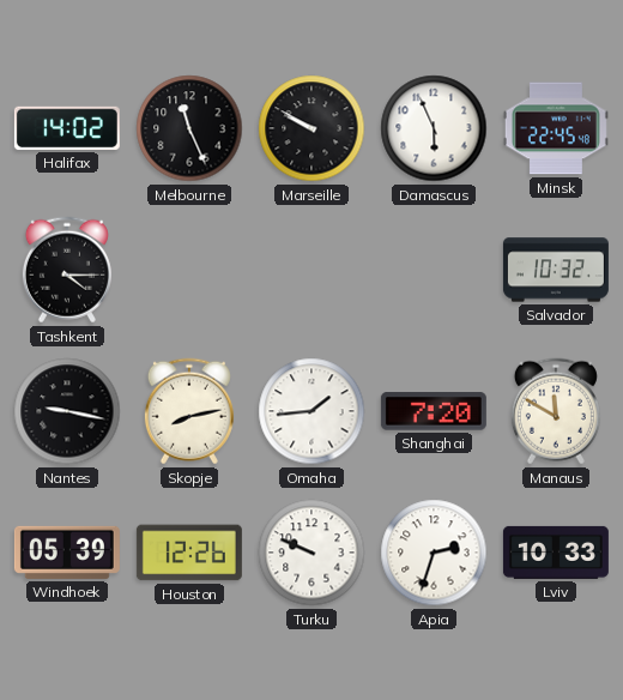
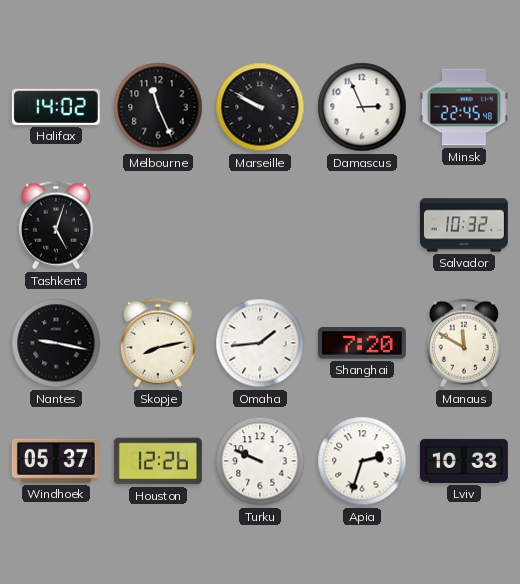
Damascus: 5:56 -> 2:56 (362, 107)
Tashkent: 4:15 -> 5:03 (56, 225)
Windhoek: 05:39 -> 05:37 (56, 461)
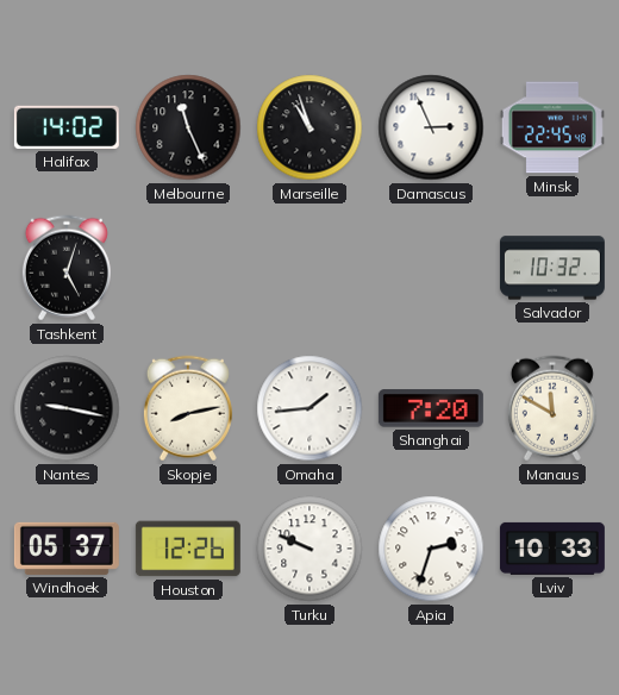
Marseille: 9:50 -> 10:57 (309, 127)
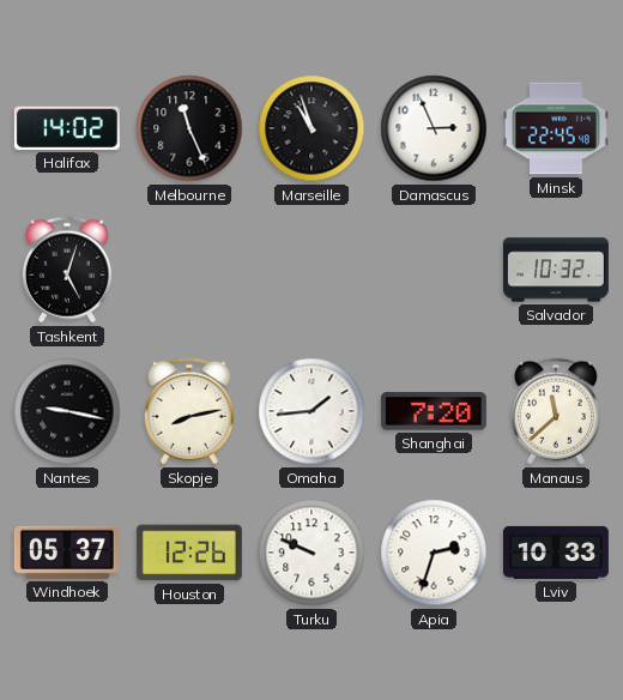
Manaus: 11:50 -> 11:38 (556, 411)
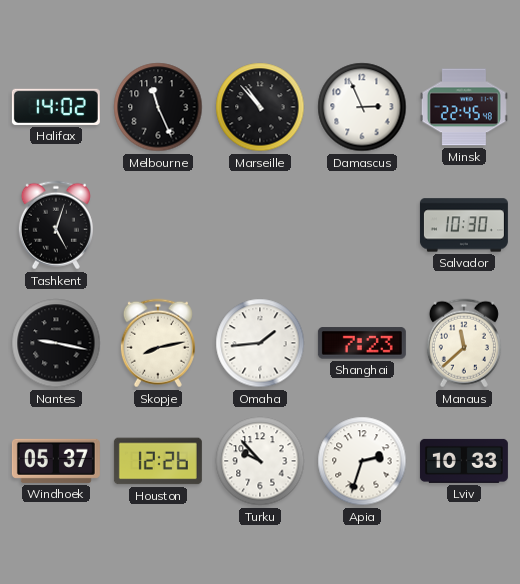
Marseille: 10:57 -> 10:53 (260, 107)
Salvador: 10:32 -> 10:30 (464, 225)
Shanghai: 7:20 -> 7:23 (362, 343)
Turku: 9:49 -> 9:53 (260, 461)
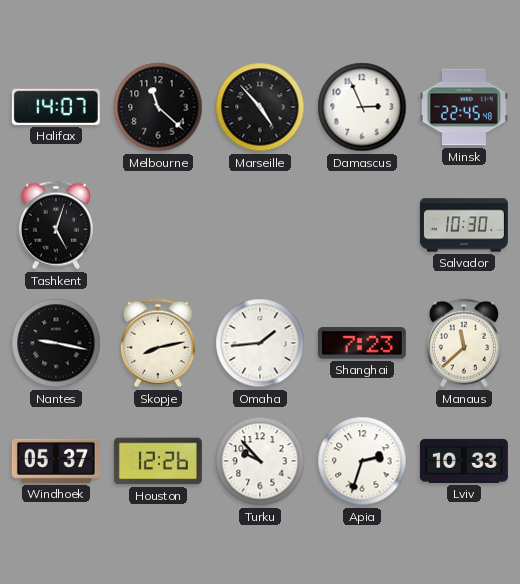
Halifax: 14:02 -> 14:07 (56, 107)
Melbourne: 11:26 -> 11:22 (158, 107)
Marseille: 10:53 -> 4:53 (260, 107)
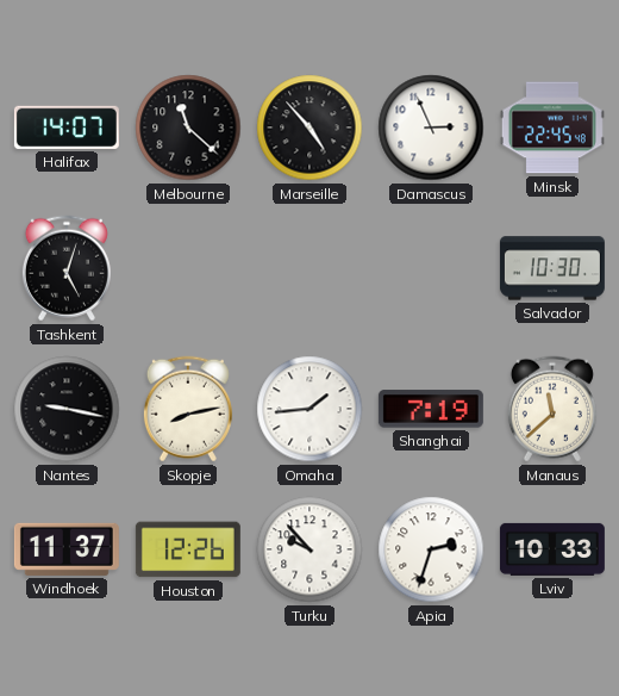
Shanghai: 7:23 -> 7:19 (431, 409)
Windhoek: 05:37 -> 11:37 (67, 549)
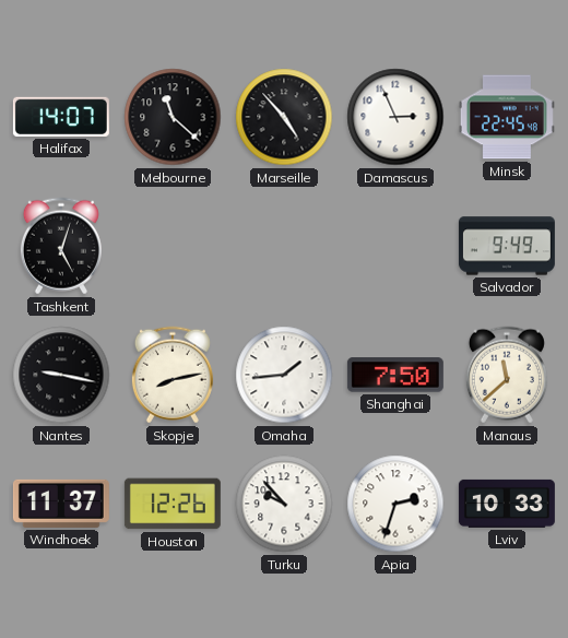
Salvador: 10:30 -> 9:49 (507, 246)
Shanghai: 7:19 -> 7:50 (395, 375)
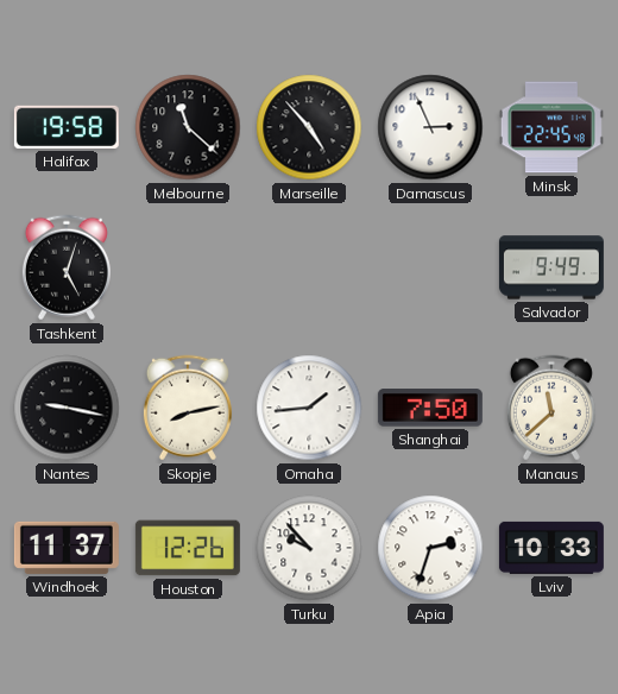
Halifax: 14:07 -> 19:58 (67, 127)
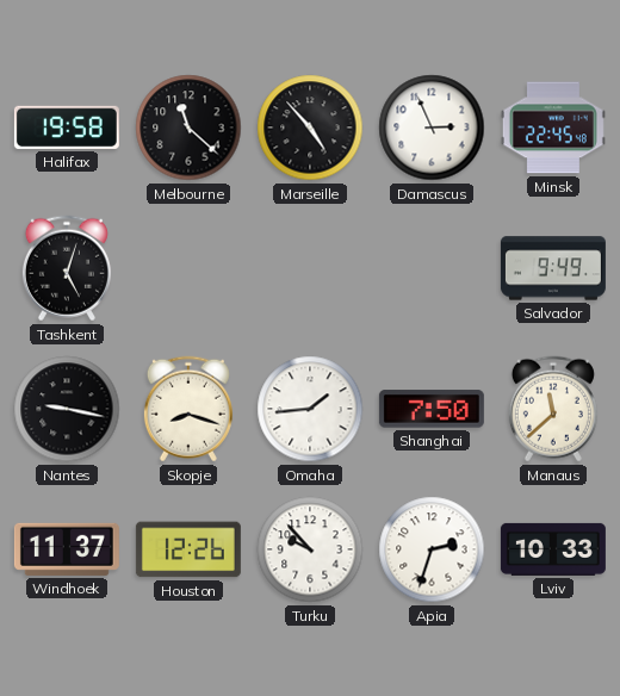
Skopje: 8:13 -> 8:18 (188, 409)
